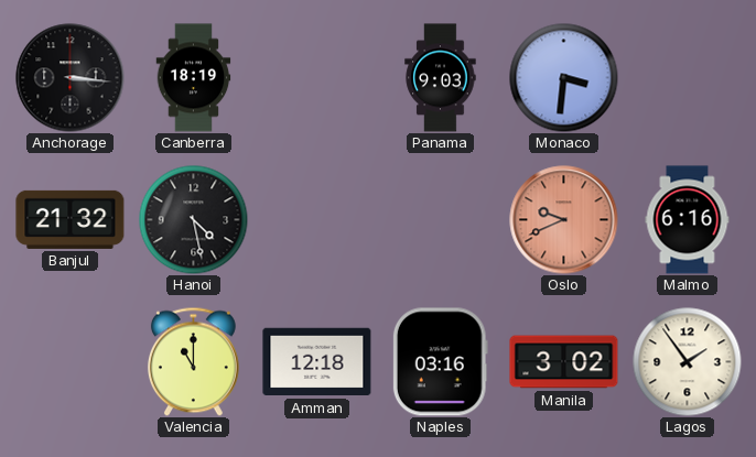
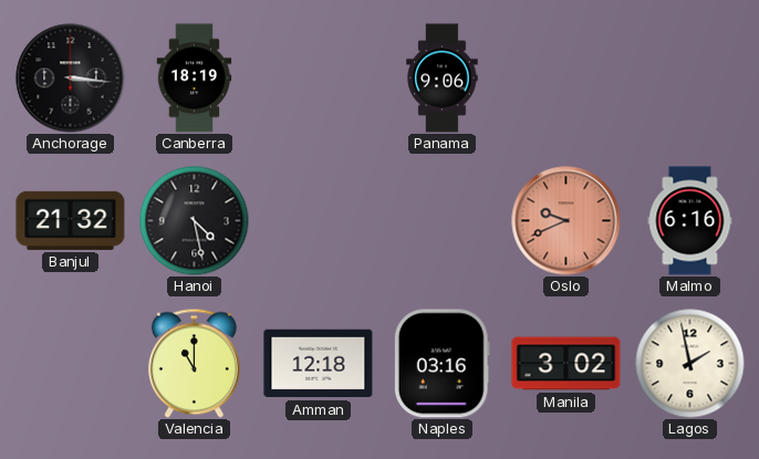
Panama: 9:03 -> 9:06 (443, 79)
Monaco: 3:31 -> none (564, 78)
Lagos: 1:54 -> 1:58 (690, 364)
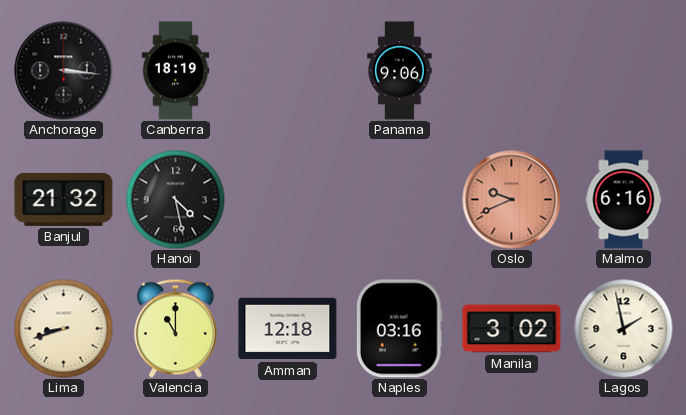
Lima: none -> 8:42 (64, 329)
